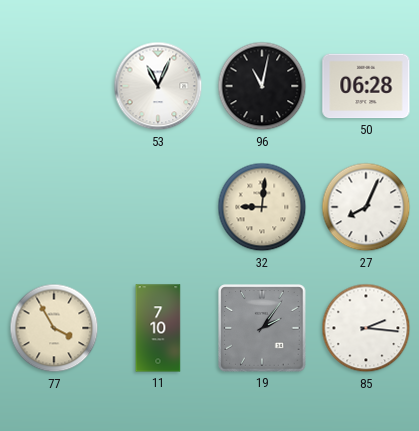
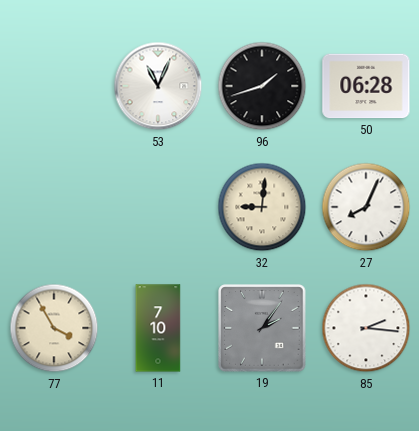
96: 11:02 -> 1:42 (262, 86)
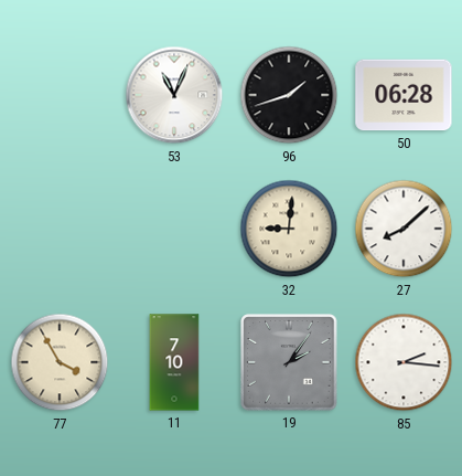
27: 8:04 -> 8:08 (404, 229)
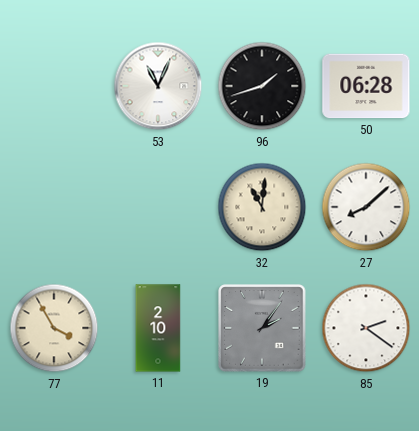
32: 9:01 -> 11:01 (262, 207)
11: 7:10 -> 2:10 (158, 328)
85: 2:16 -> 2:21 (366, 328)
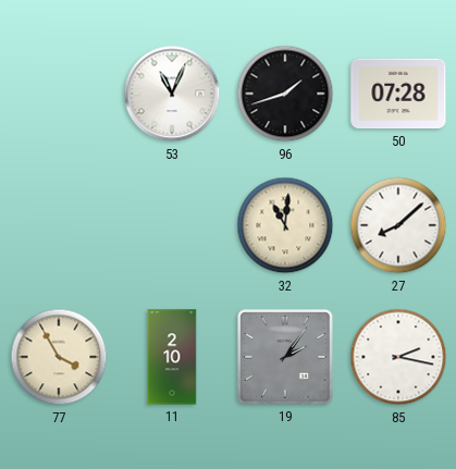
50: 06:28 -> 07:28 (398, 94)
85: 2:21 -> 2:17 (398, 357)
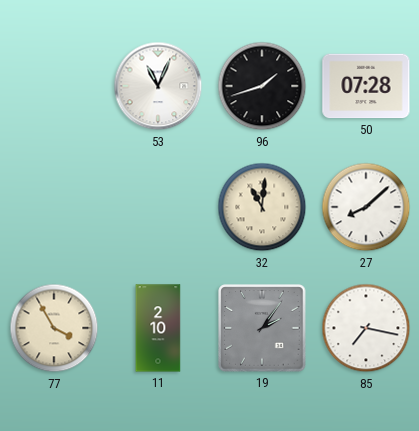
85: 2:17 -> 7:17 (366, 328)
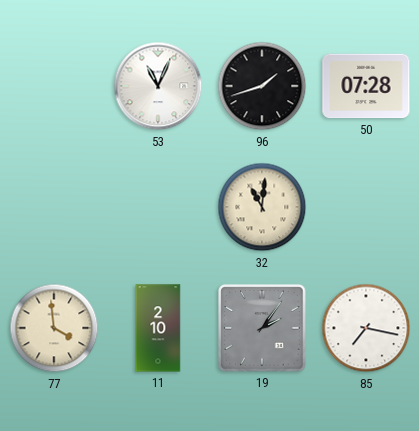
27: 8:08 -> none (366, 207)
77: 3:55 -> 3:59 (54, 328)
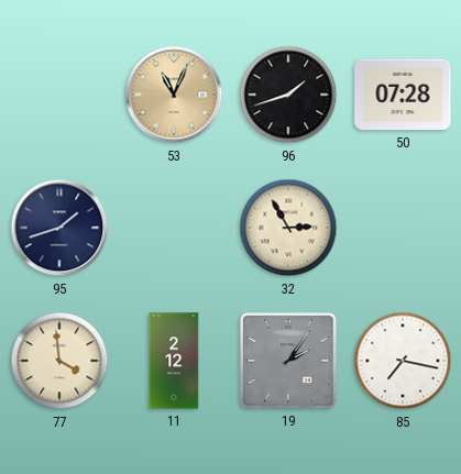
53 dial: white -> champagne (174, 95)
95: none -> 1:42 (59, 228)
32: 11:01 -> 2:55 (288, 228)
11: 2:10 -> 2:12 (174, 361)
